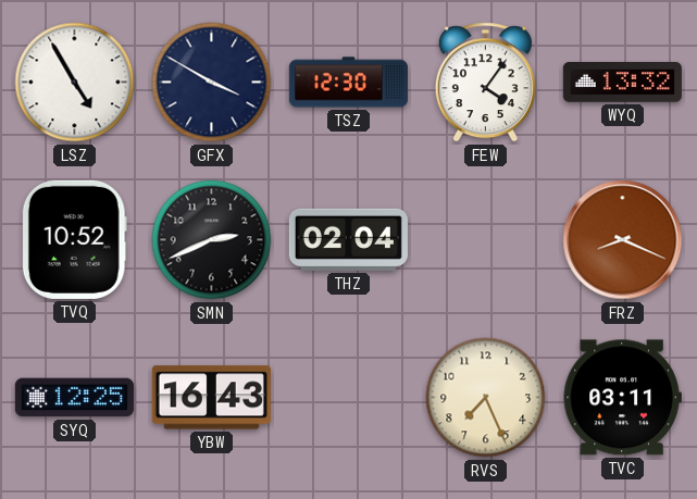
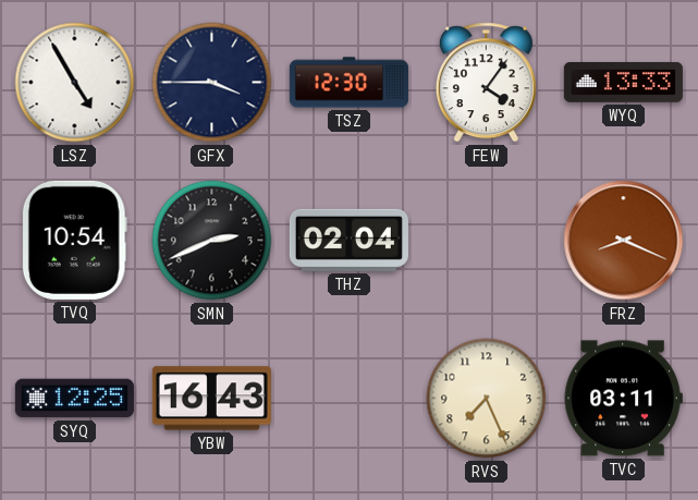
GFX: 3:50 -> 3:45 (212, 83)
WYQ: 13:32 -> 13:33 (623, 83)
TVQ: 10:52 -> 10:54 (74, 240)
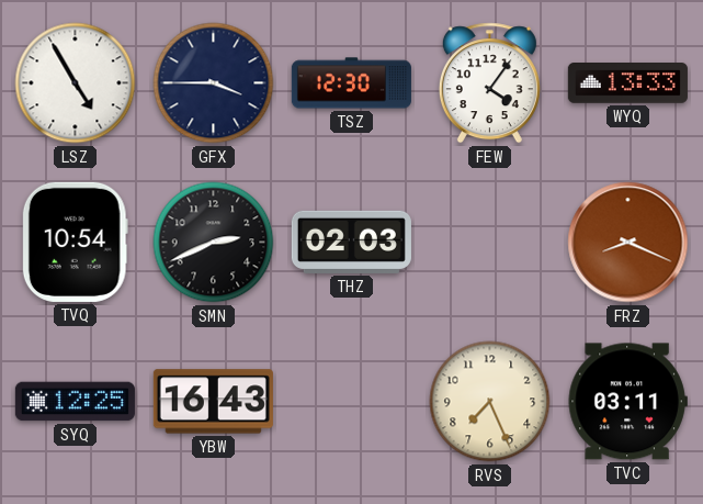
THZ: 02:04 -> 02:03 (351, 242)
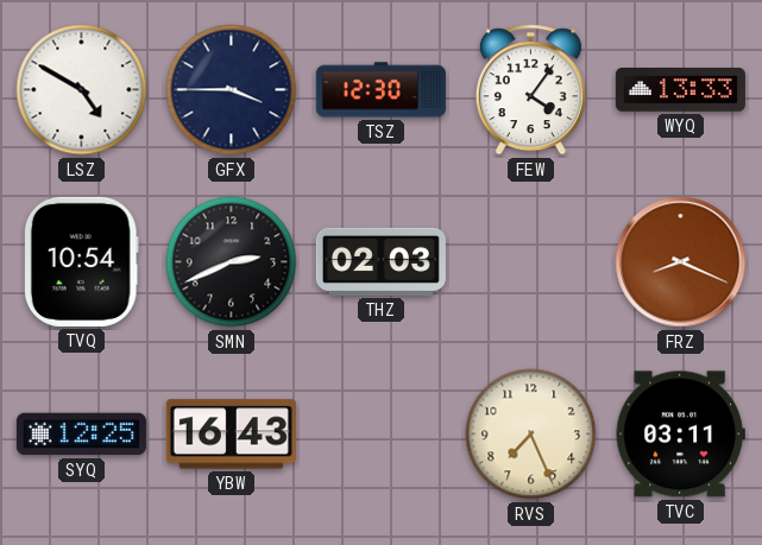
LSZ: 4:55 -> 4:50 (82, 90)
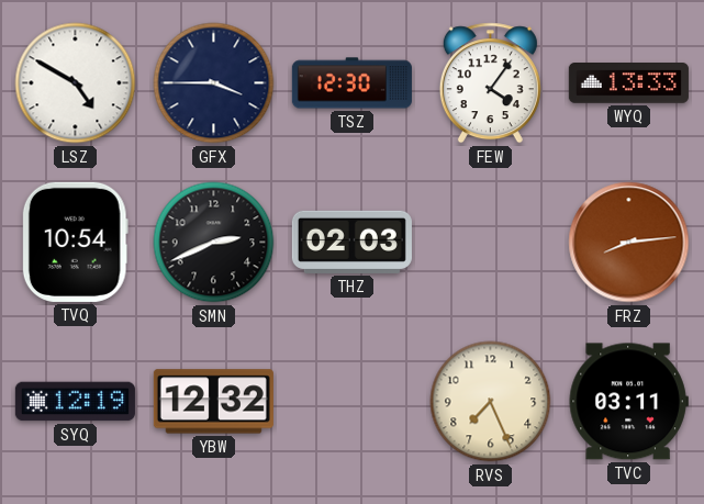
FRZ: 8:19 -> 8:14 (629, 243)
SYQ: 12:25 -> 12:19 (75, 402)
YBW: 16:43 -> 12:32 (213, 402)
